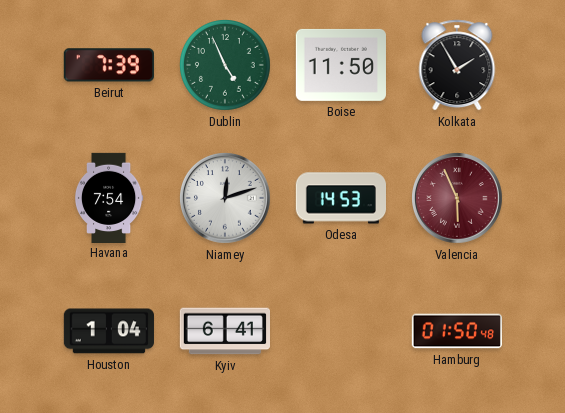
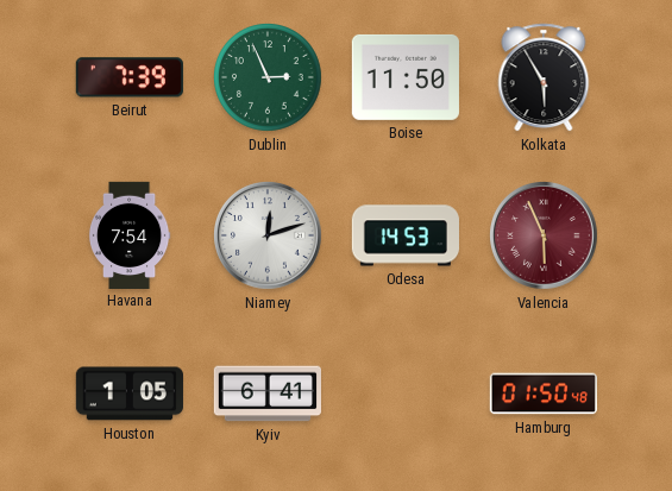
Dublin: 4:56 -> 2:56 (269, 78)
Kolkata: 1:55 -> 5:55 (544, 77)
Houston: 1:04 -> 1:05 (130, 394)
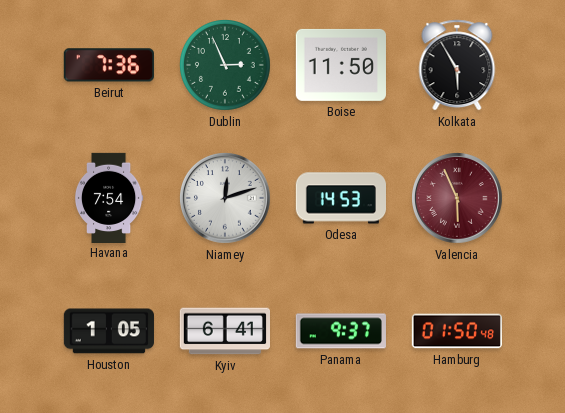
Beirut: 7:39 -> 7:36 (109, 65)
Panama: none -> 9:37 (341, 331)
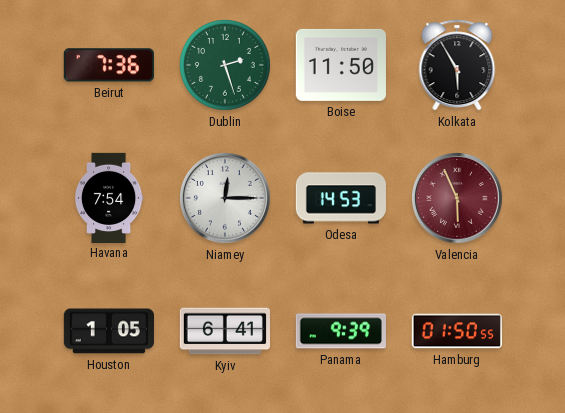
Dublin: 2:56 -> 2:27 (226, 66)
Niamey: 12:12 -> 12:15 (226, 199)
Panama: 9:37 -> 9:39 (341, 331)
Hamburg: 01:50:48 -> 01:50:55 (456, 331)
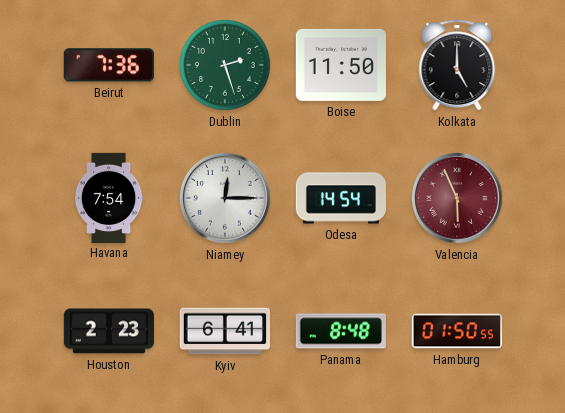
Kolkata: 5:55 -> 5:00 (457, 65)
Odesa: 14:53 -> 14:54 (340, 198)
Houston: 1:05 -> 2:23 (109, 331)
Panama: 9:39 -> 8:48 (341, 331)
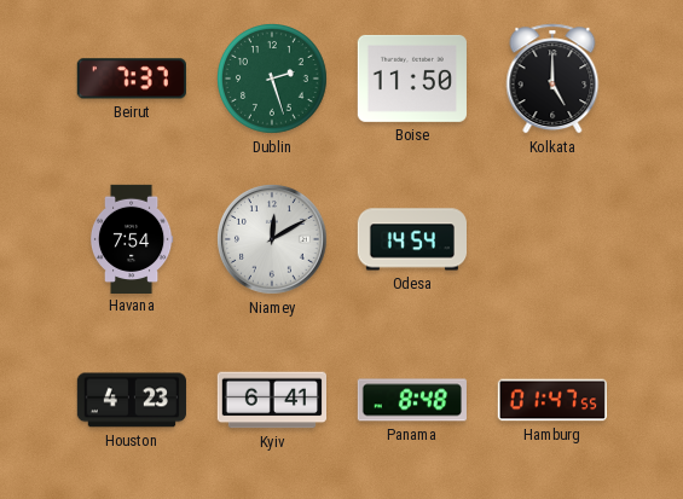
Beirut: 7:36 -> 7:37 (132, 79)
Niamey: 12:15 -> 12:10 (273, 240)
Valencia: 5:56 -> none (458, 199)
Houston: 2:23 -> 4:23 (132, 400)
Hamburg: 01:50 -> 01:47 (551, 400)
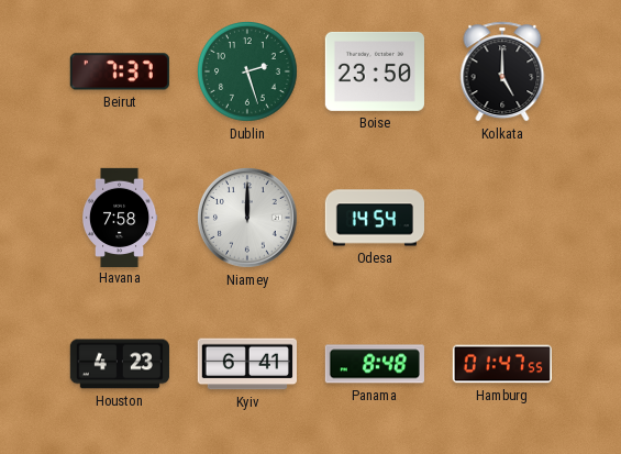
Boise: 11:50 -> 23:50 (375, 71)
Havana: 7:54 -> 7:58 (120, 217)
Niamey: 12:10 -> 12:00 (248, 219)
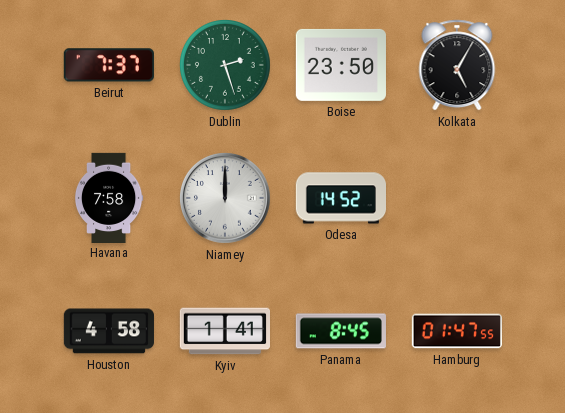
Kolkata: 5:00 -> 5:05 (457, 65)
Odesa: 14:54 -> 14:52 (340, 198)
Houston: 4:23 -> 4:58 (109, 331)
Kyiv: 6:41 -> 1:41 (224, 331)
Panama: 8:48 -> 8:45 (341, 331)
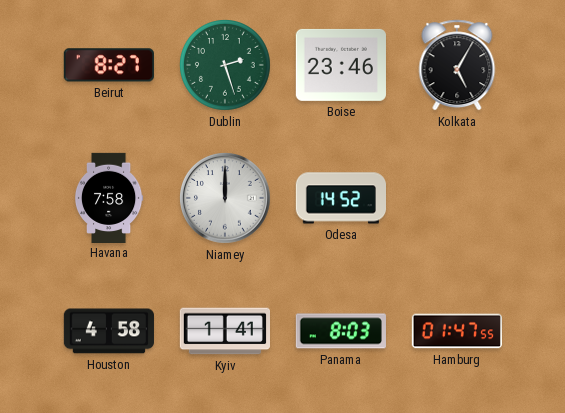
Beirut: 7:37 -> 8:27 (109, 65)
Boise: 23:50 -> 23:46 (341, 65)
Panama: 8:45 -> 8:03 (341, 331)
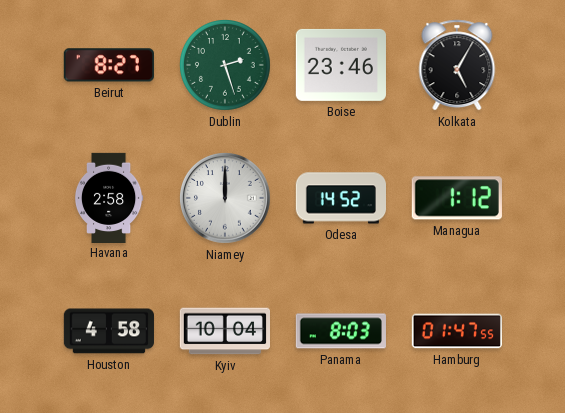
Havana: 7:58 -> 2:58 (109, 197)
Managua: none -> 1:12 (457, 198)
Kyiv: 1:41 -> 10:04 (224, 331)
